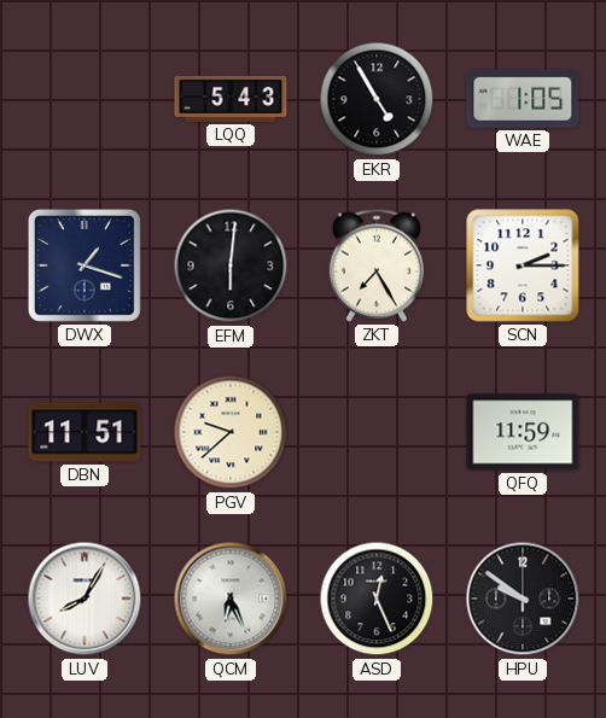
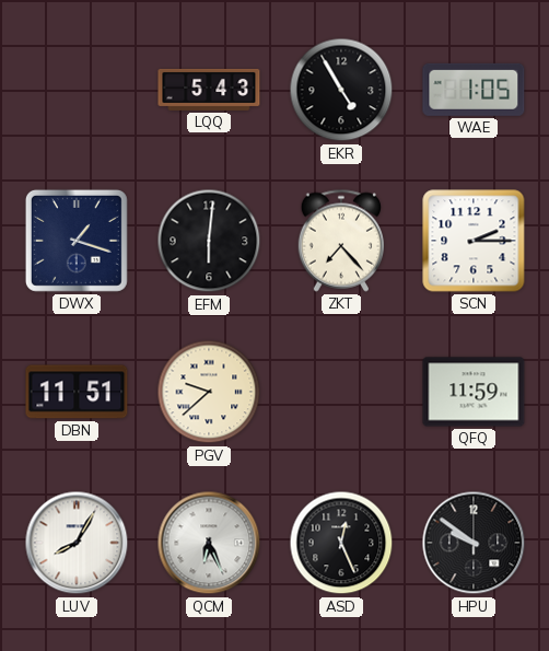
ZKT: 7:25 -> 7:23 (340, 241)
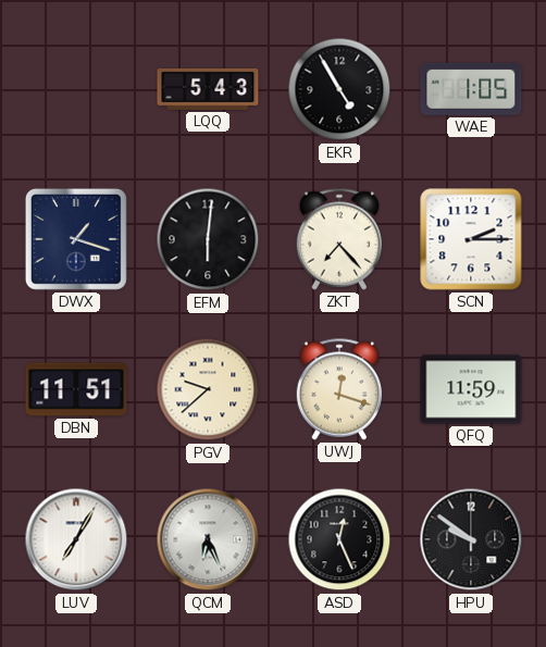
UWJ: none -> 12:18 (338, 389)
LUV: 8:05 -> 7:05 (76, 539)
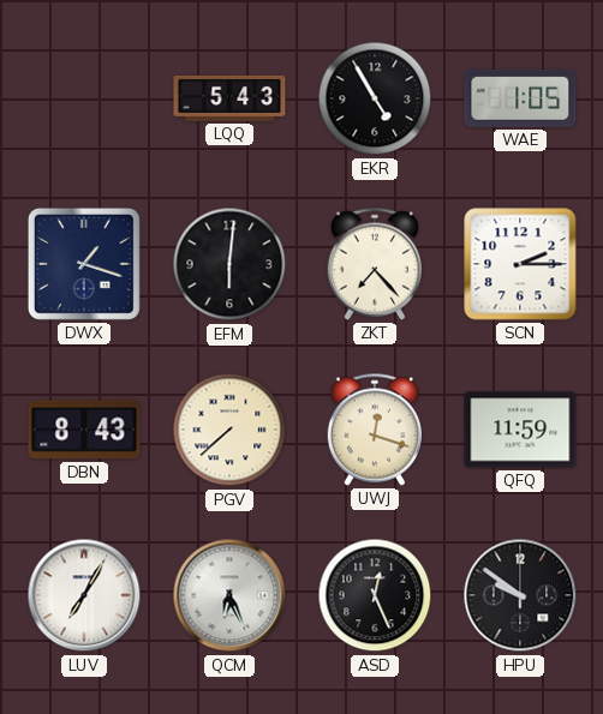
DBN: 11:51 -> 8:43 (84, 430)
PGV: 9:38 -> 7:38 (229, 430)
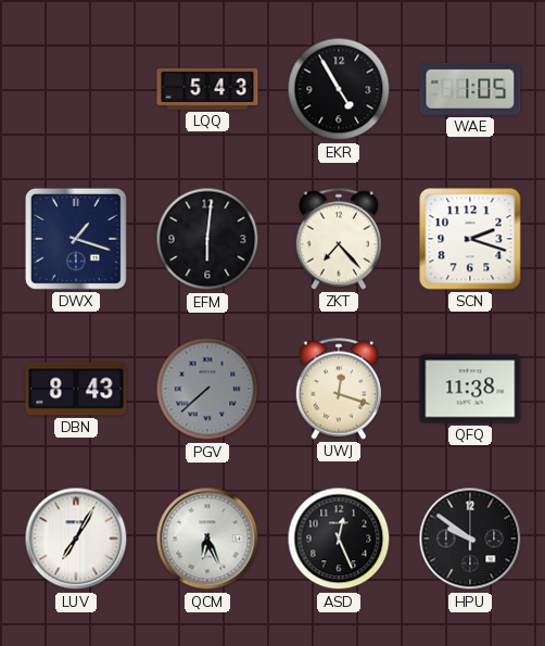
SCN: 2:15 -> 2:18 (470, 239)
PGV dial: cream -> grey (207, 389)
QFQ: 11:59 -> 11:38 (470, 389)
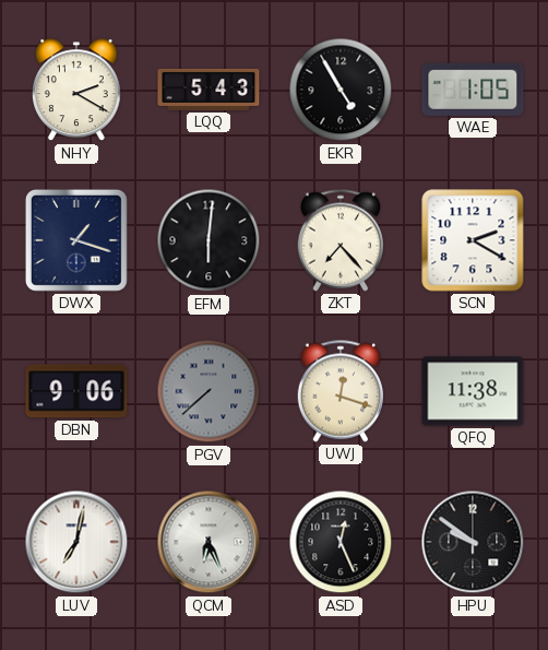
NHY: none -> 2:20 (78, 91)
SCN: 2:18 -> 2:20 (473, 240)
DBN: 8:43 -> 9:06 (76, 391)
LUV: 7:05 -> 7:02 (76, 542)
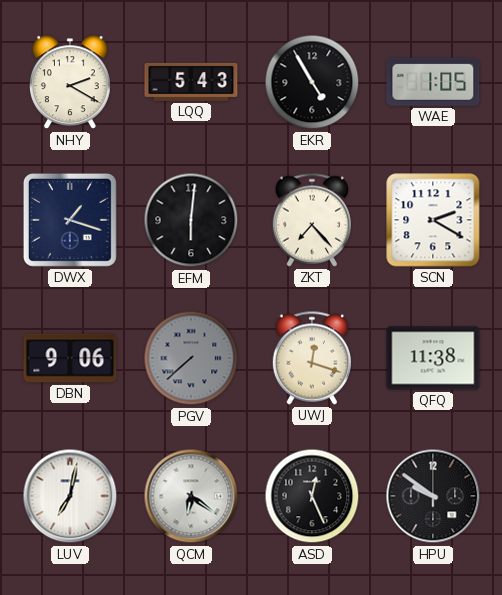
QCM: 6:26 -> 6:21 (191, 496)
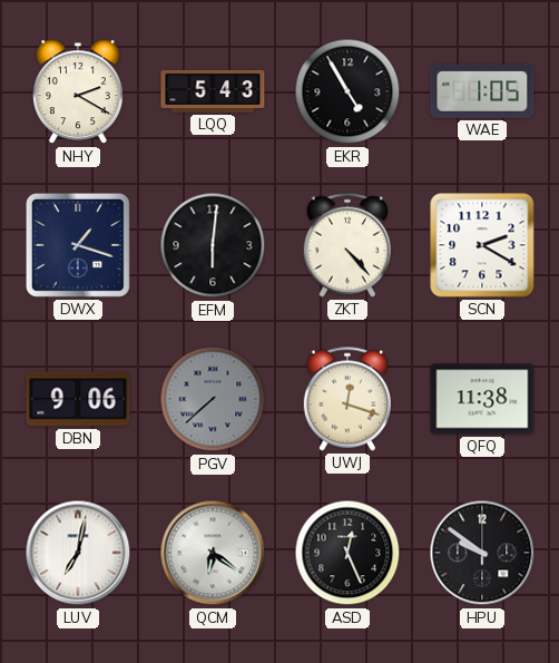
ZKT: 7:23 -> 4:23 (346, 245)
